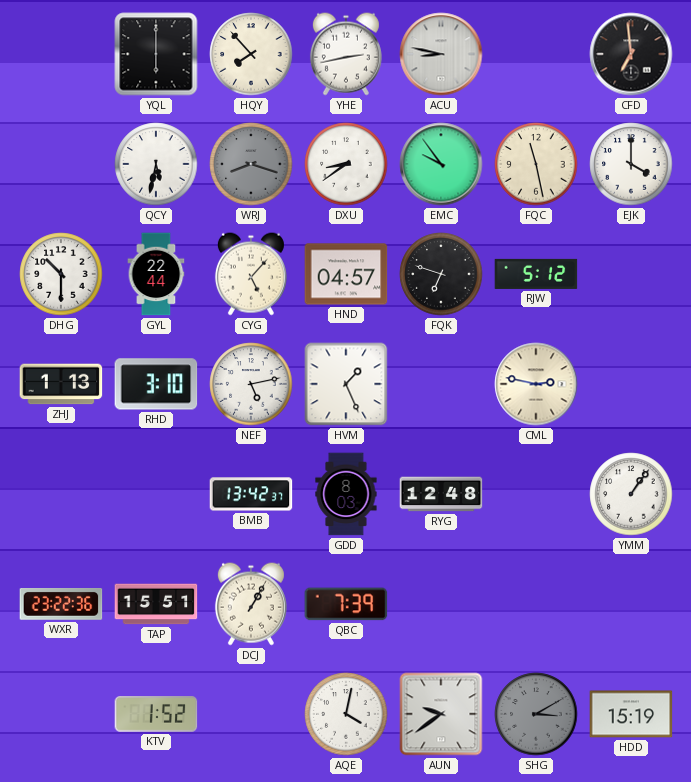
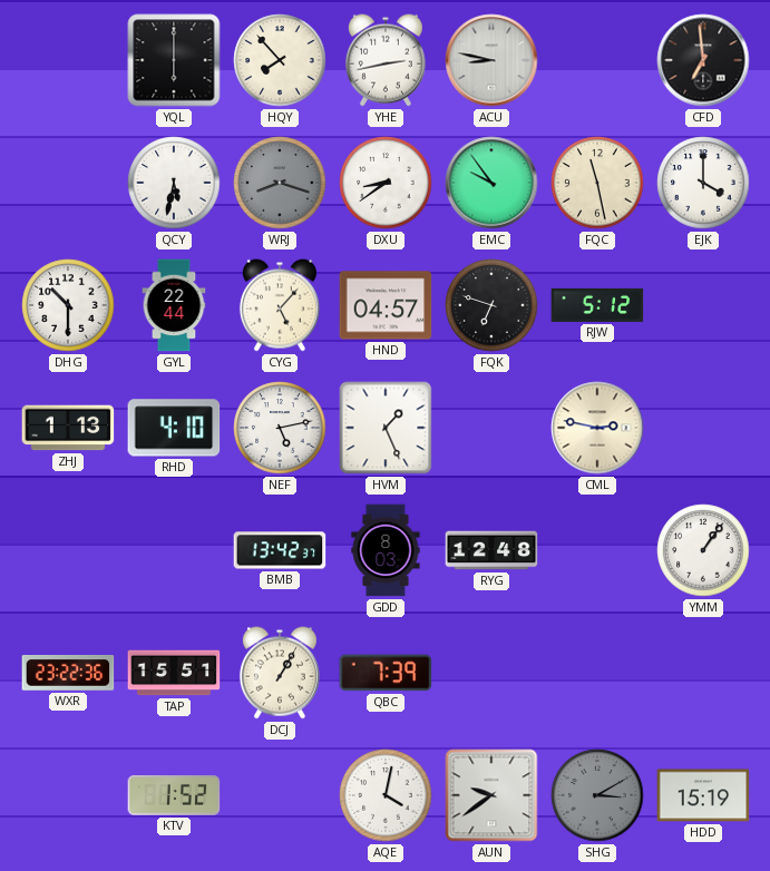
RHD: 3:10 -> 4:10 (174, 428)
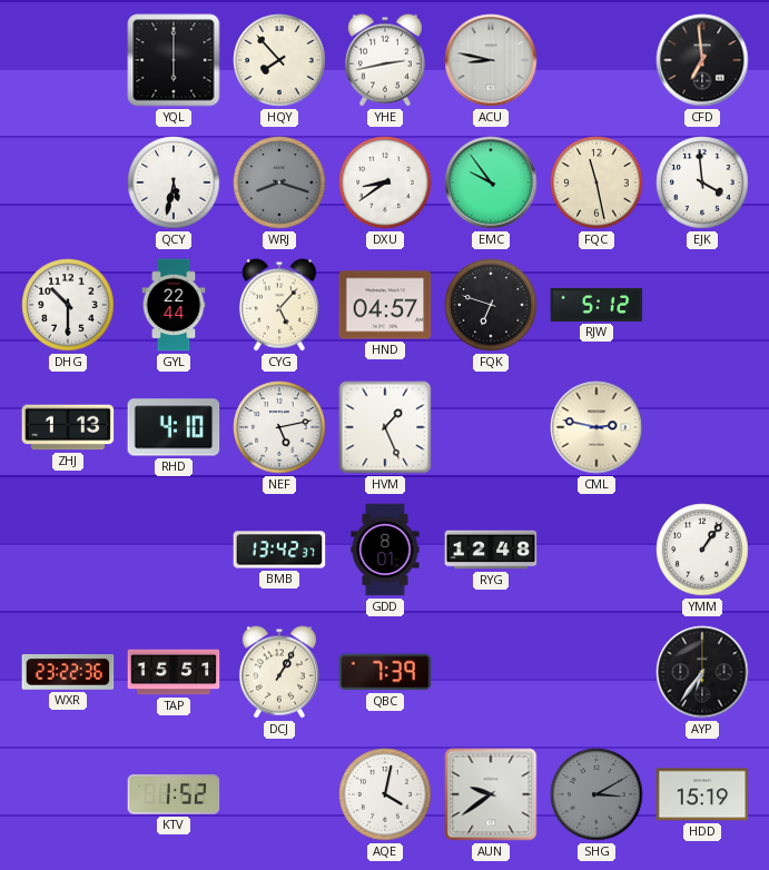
EJK: 4:00 -> 3:59 (702, 182)
GDD: 8:03 -> 8:01 (385, 550)
AYP: none -> 6:36 (702, 672)
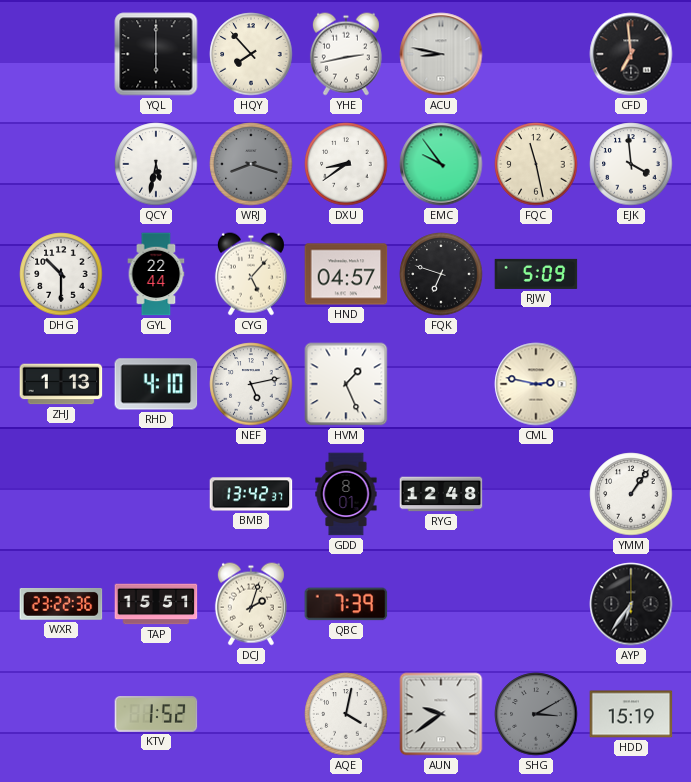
RJW: 5:12 -> 5:09 (536, 274)
DCJ: 1:05 -> 2:03 (251, 604)
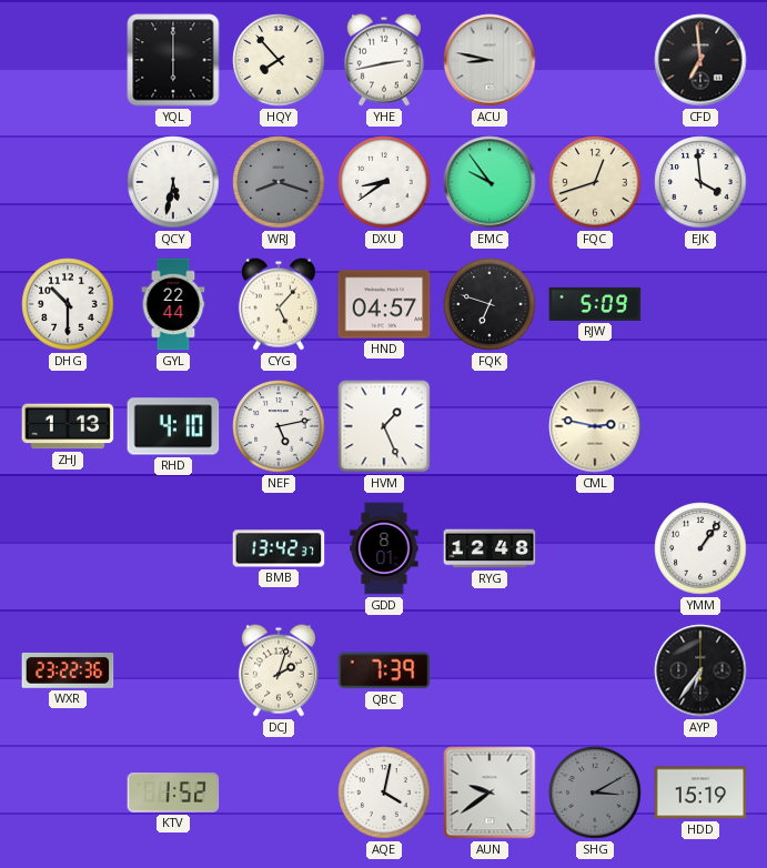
FQC: 11:28 -> 12:42 (595, 182)
TAP: 15:51 -> none (156, 604)
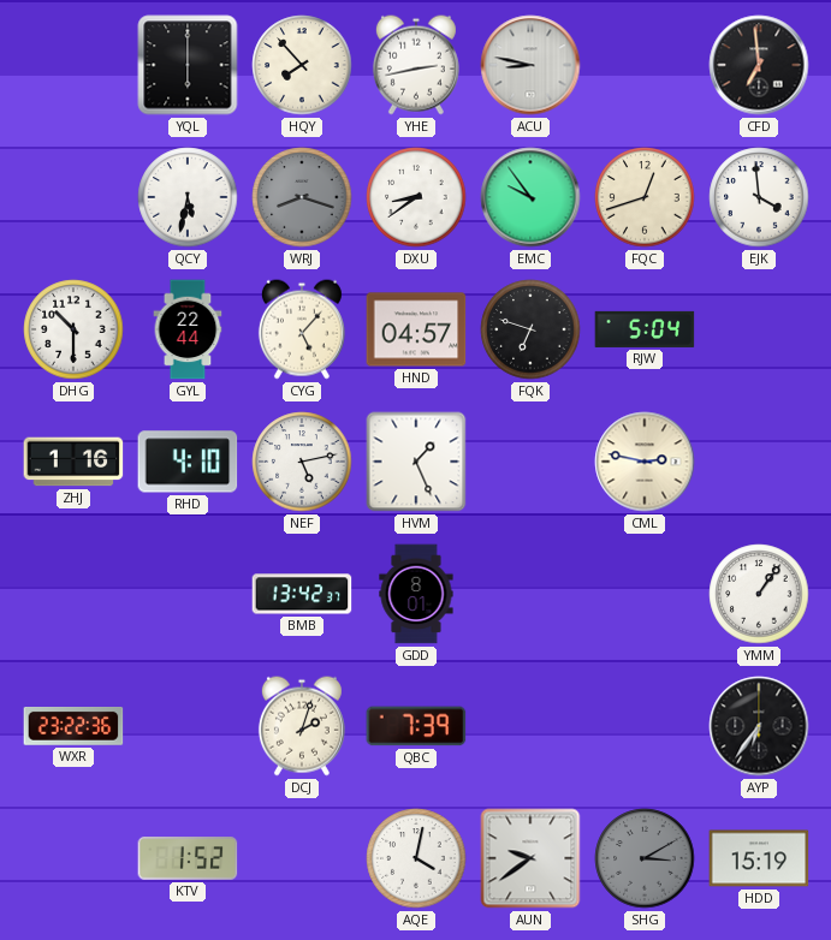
RJW: 5:09 -> 5:04 (645, 329)
ZHJ: 1:13 -> 1:16 (73, 462)
RYG: 12:48 -> none (490, 548)
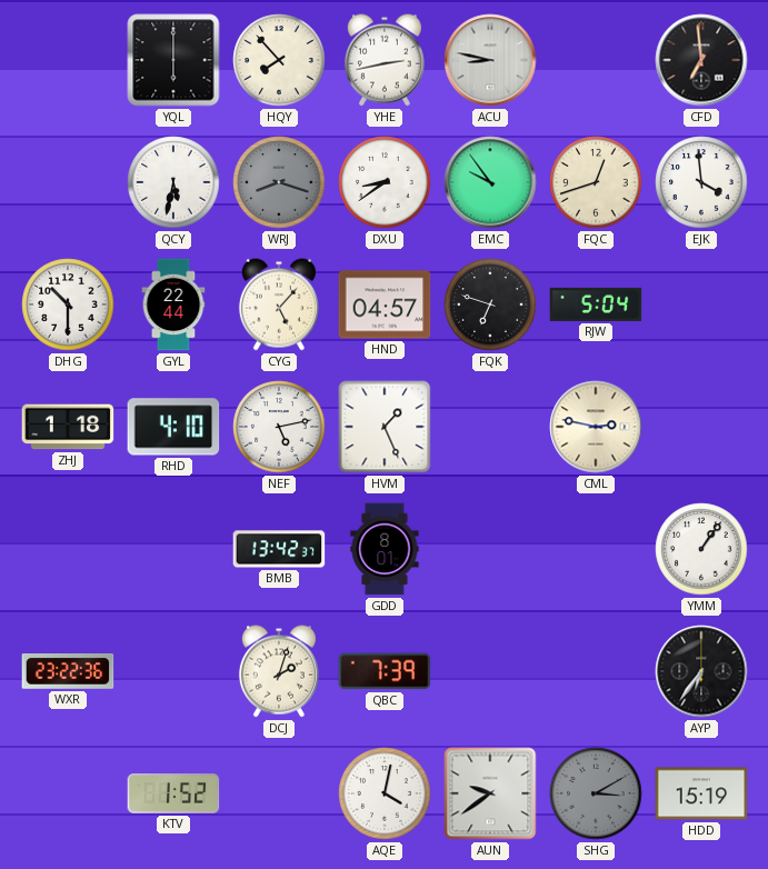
ZHJ: 1:16 -> 1:18 (68, 427)
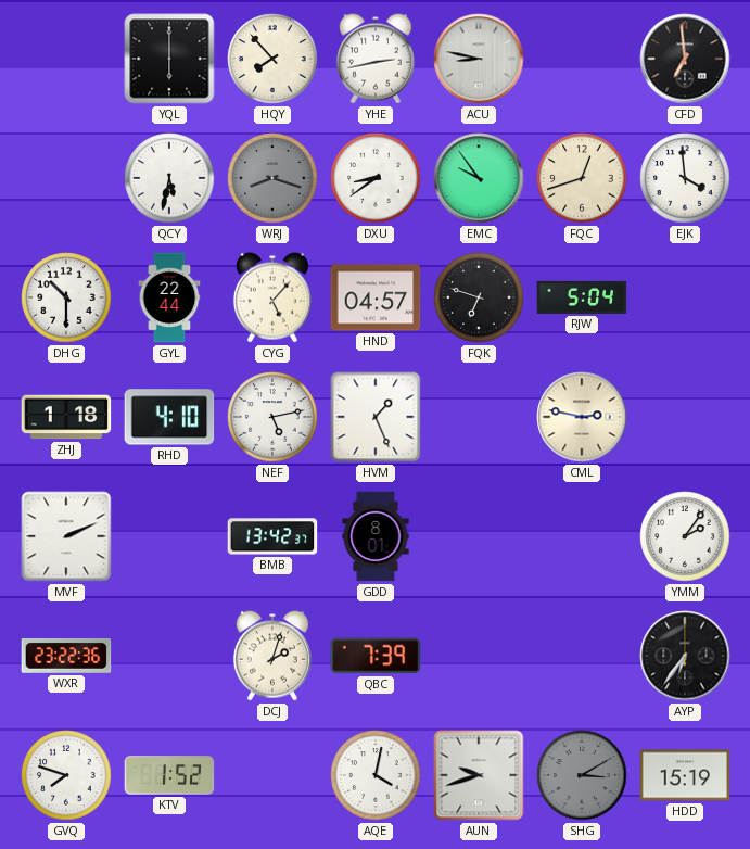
MVF: none -> 2:11 (66, 536)
YMM: 1:06 -> 2:06 (685, 536)
GVQ: none -> 7:48 (66, 775)
AUN: 9:39 -> 9:42 (479, 775)
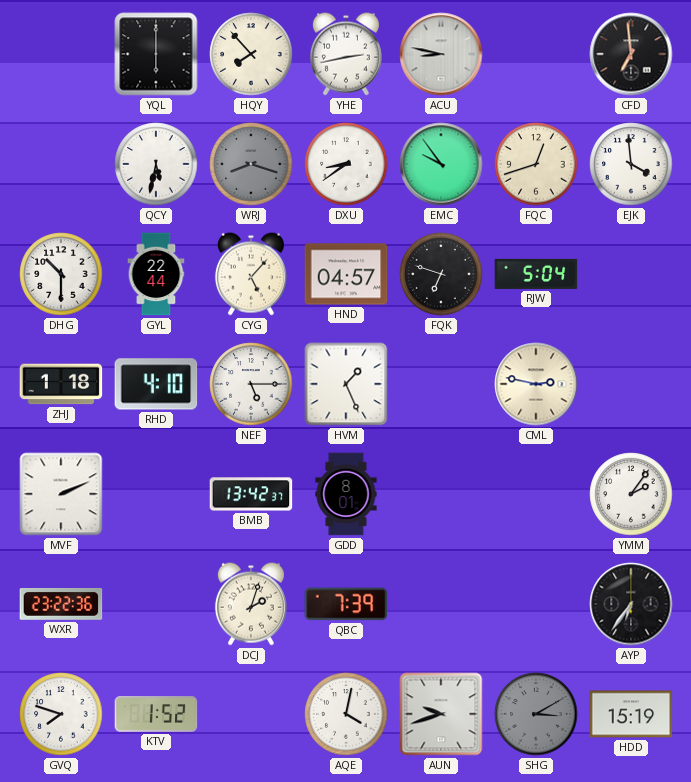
NEF: 5:13 -> 5:15 (251, 384)
